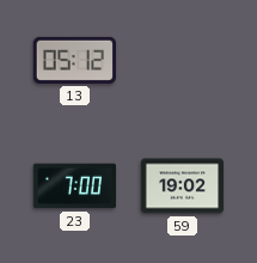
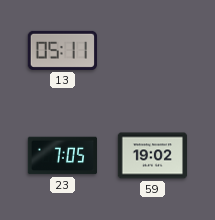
13: 05:12 -> 05:11 (62, 50)
23: 7:00 -> 7:05 (62, 156)
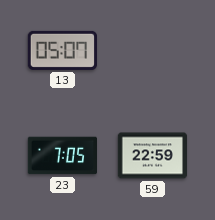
13: 05:11 -> 05:07 (62, 50)
59: 19:02 -> 22:59 (153, 156)
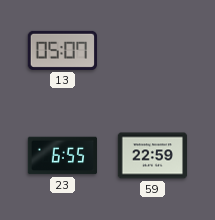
23: 7:05 -> 6:55 (62, 156)
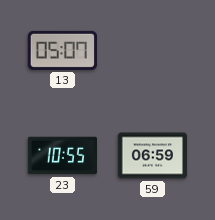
23: 6:55 -> 10:55 (62, 156)
59: 22:59 -> 06:59 (153, 156)
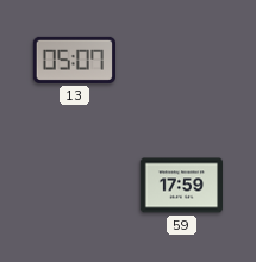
23: 10:55 -> none (62, 156)
59: 06:59 -> 17:59 (182, 186)
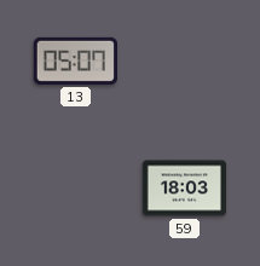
59: 17:59 -> 18:03 (185, 189)
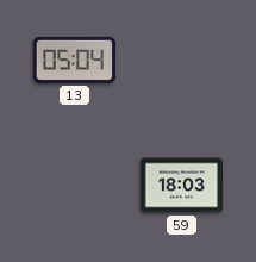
13: 05:07 -> 05:04 (74, 60)
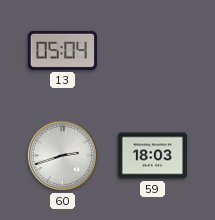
60: none -> 2:42 (62, 155)
